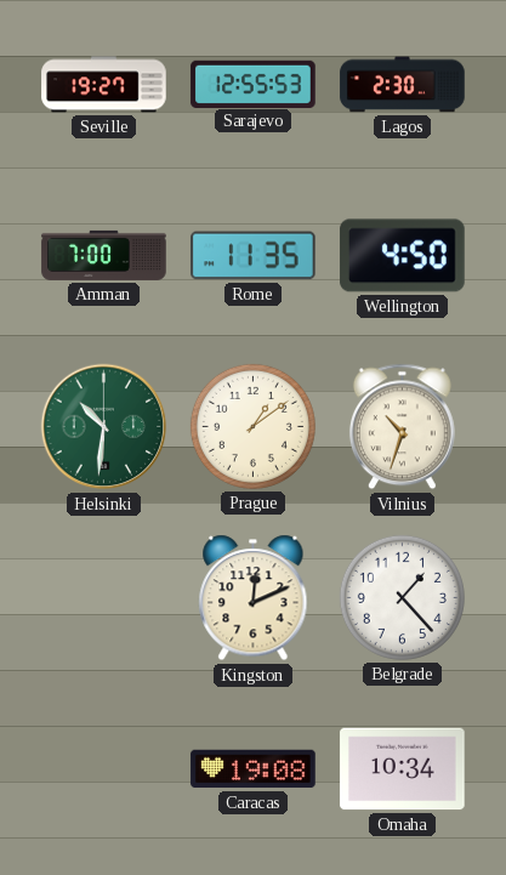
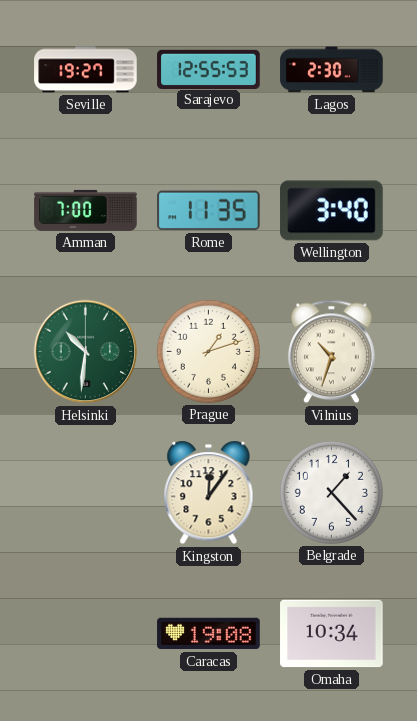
Wellington: 4:50 -> 3:40 (332, 211)
Prague: 1:09 -> 1:12 (208, 351)
Kingston: 12:11 -> 12:06 (209, 493)
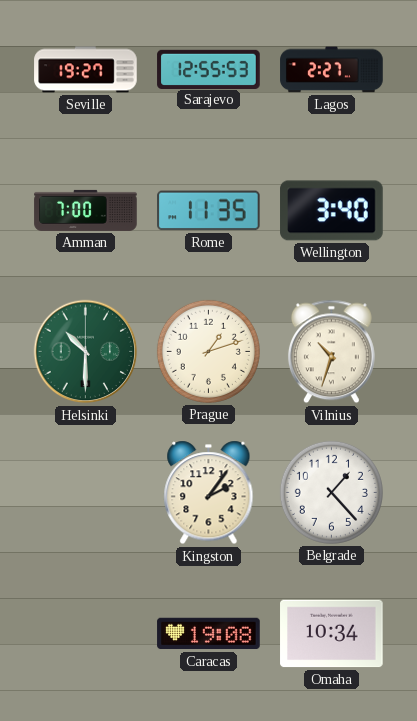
Lagos: 2:30 -> 2:27 (332, 70)
Helsinki: 10:31 -> 10:30 (86, 352)
Kingston: 12:06 -> 2:06 (209, 493)
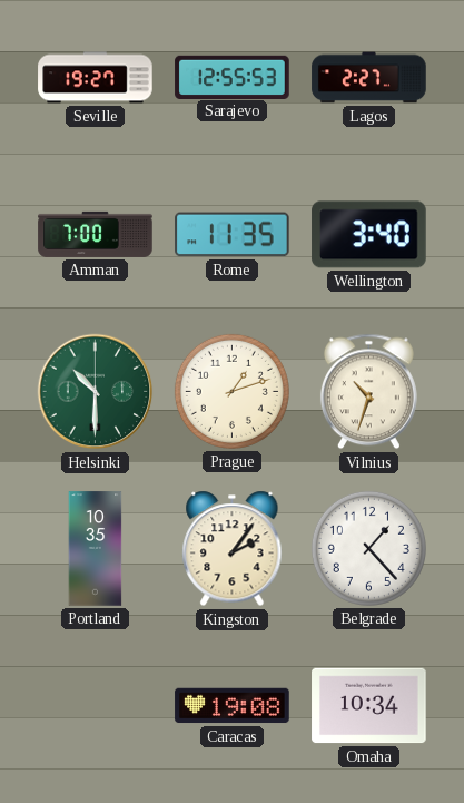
Portland: none -> 10:35 (96, 549)
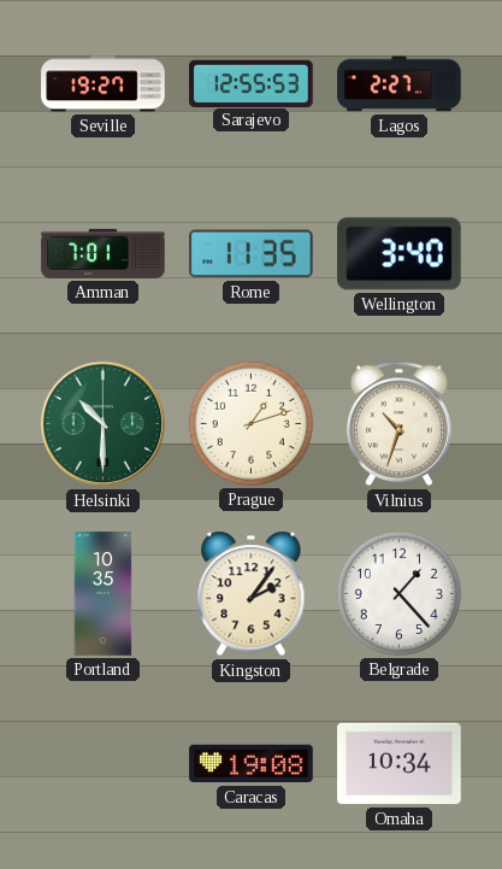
Amman: 7:00 -> 7:01 (104, 253)
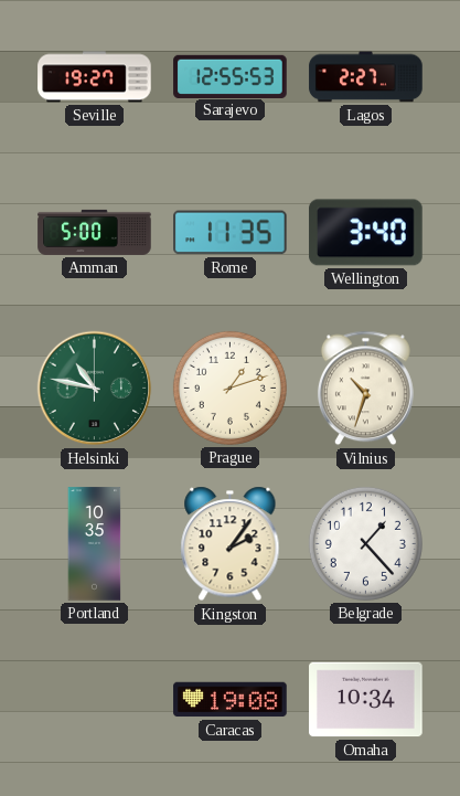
Amman: 7:01 -> 5:00 (95, 232)
Helsinki: 10:30 -> 10:47 (95, 389)
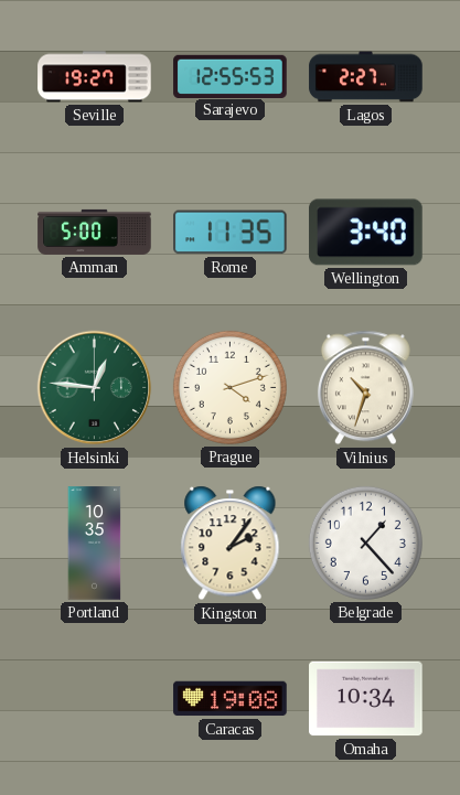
Helsinki: 10:47 -> 12:46 (95, 388)
Prague: 1:12 -> 4:12 (229, 387)
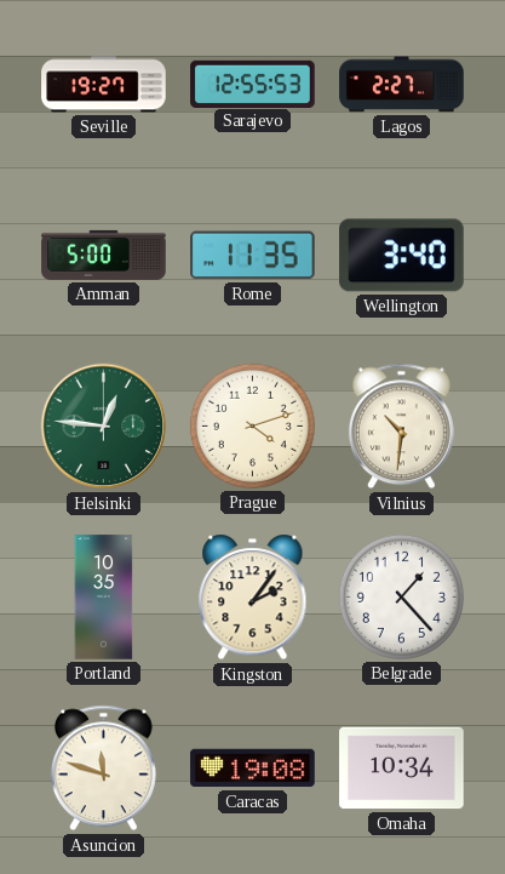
Vilnius: 10:33 -> 10:31 (401, 427)
Asuncion: none -> 11:48 (103, 769)
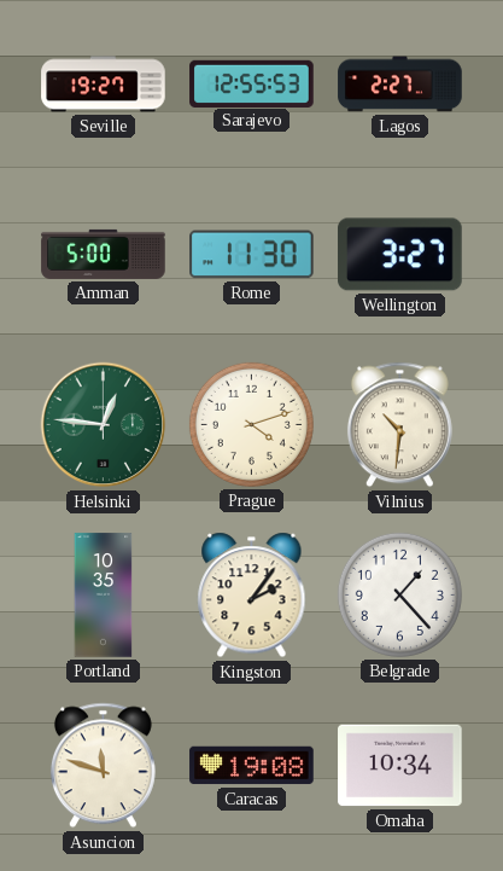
Rome: 11:35 -> 11:30 (252, 255)
Wellington: 3:40 -> 3:27 (400, 255)
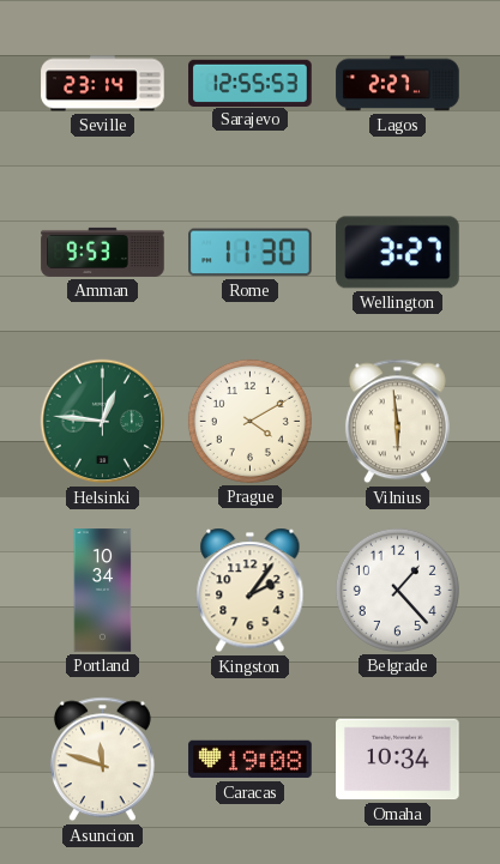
Seville: 19:27 -> 23:14 (103, 84)
Amman: 5:00 -> 9:53 (103, 252)
Prague: 4:12 -> 4:10 (249, 421)
Vilnius: 10:31 -> 5:59 (397, 422)
Portland: 10:35 -> 10:34 (103, 591)
